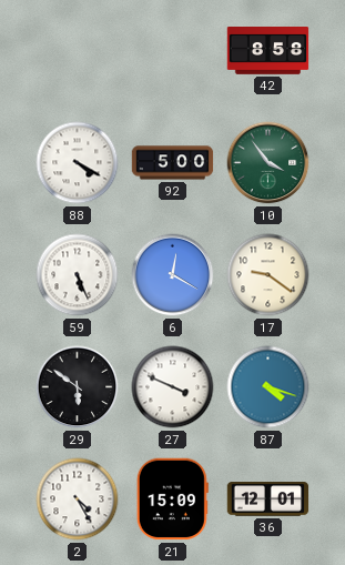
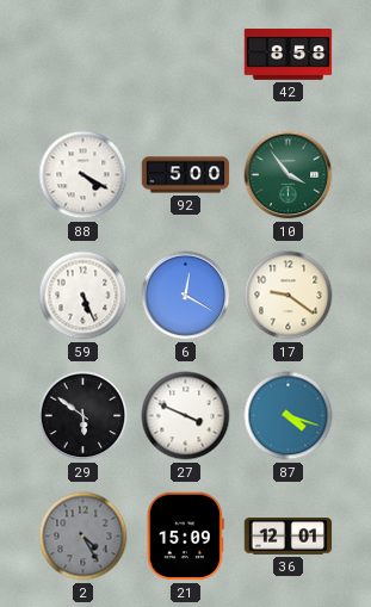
2 dial: white -> grey (84, 537)
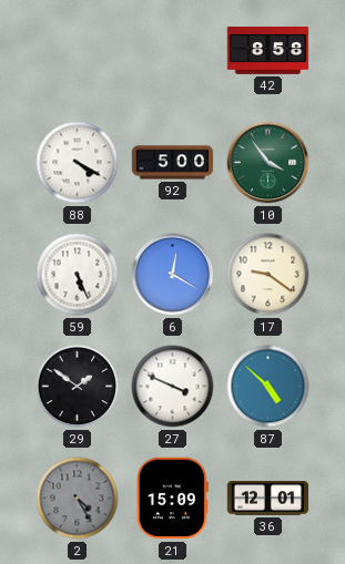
29: 5:51 -> 1:51 (78, 387)
87: 4:18 -> 4:52 (268, 387)
